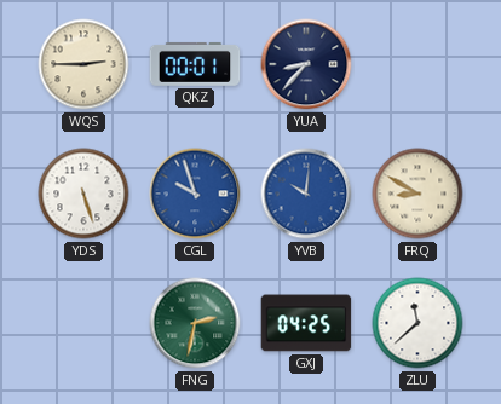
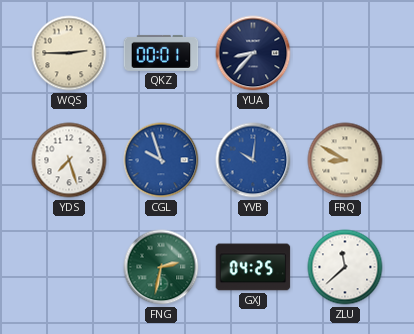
YDS: 5:27 -> 7:27 (69, 160)
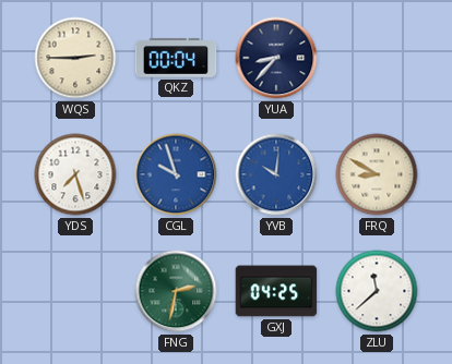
QKZ: 00:01 -> 00:04 (176, 58)
